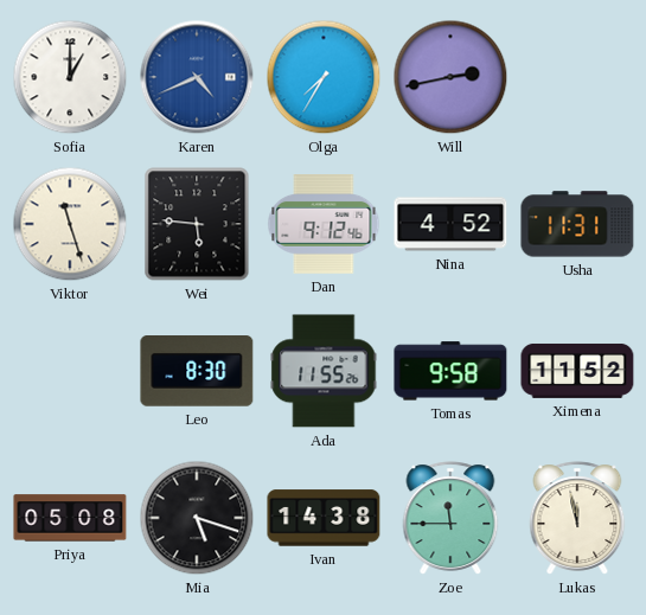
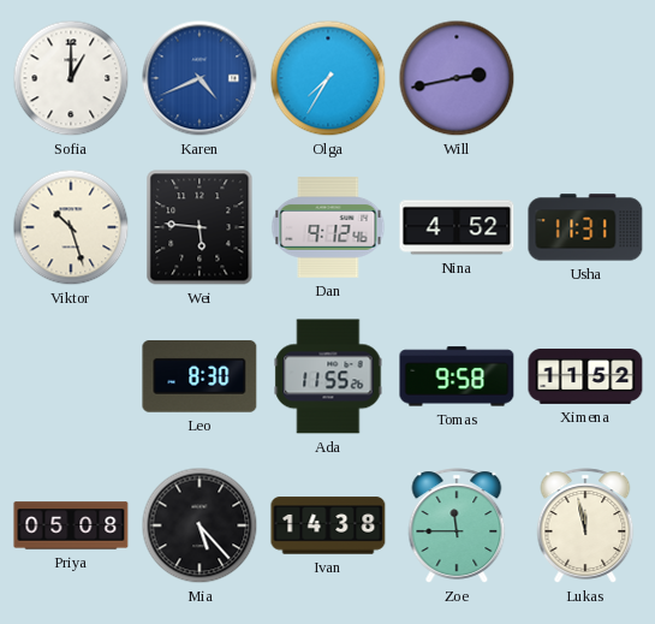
Viktor: 11:27 -> 10:27 (71, 227)
Mia: 5:18 -> 5:23 (200, 525)
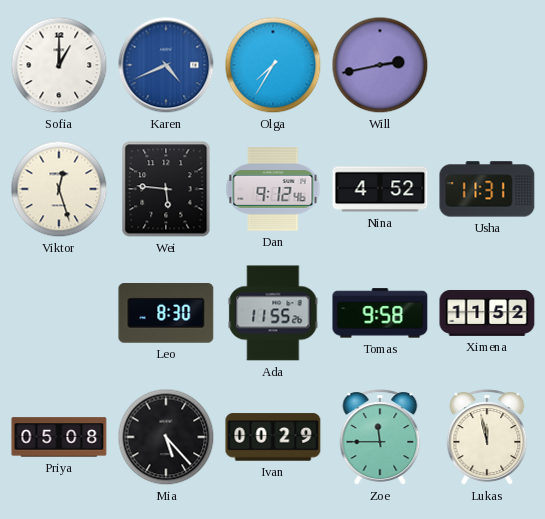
Viktor: 10:27 -> 12:27 (59, 189)
Ivan: 14:38 -> 00:29 (273, 437)
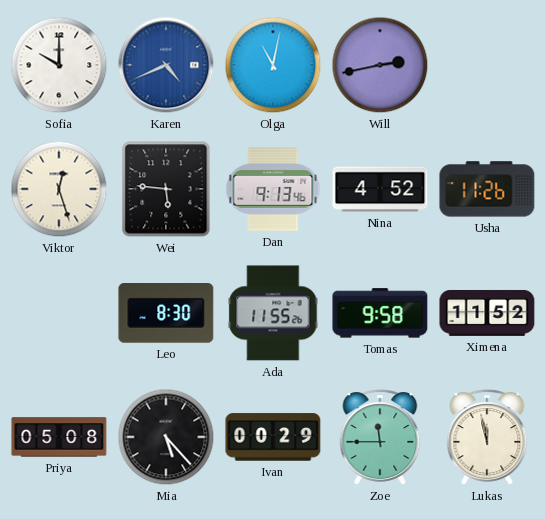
Sofia: 1:00 -> 10:00 (59, 65)
Olga: 7:35 -> 11:02 (273, 65)
Dan: 9:12 -> 9:13 (273, 189)
Usha: 11:31 -> 11:26 (487, 189)
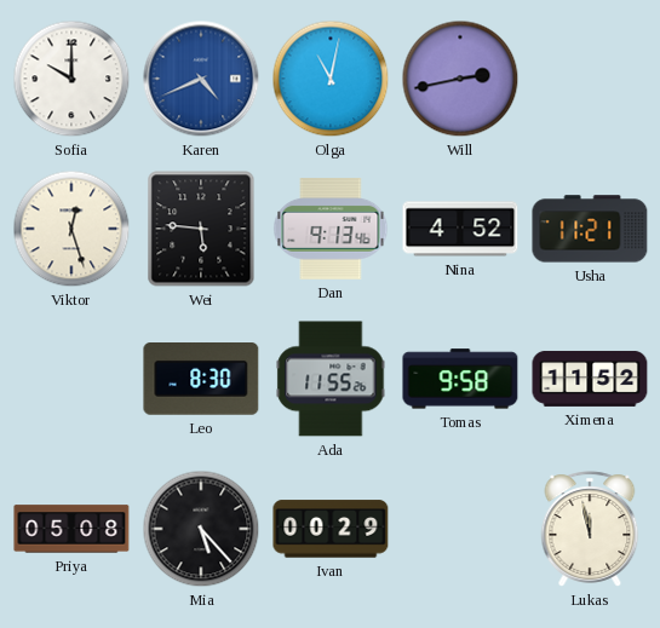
Usha: 11:26 -> 11:21 (590, 229)
Zoe: 11:45 -> none (380, 437)
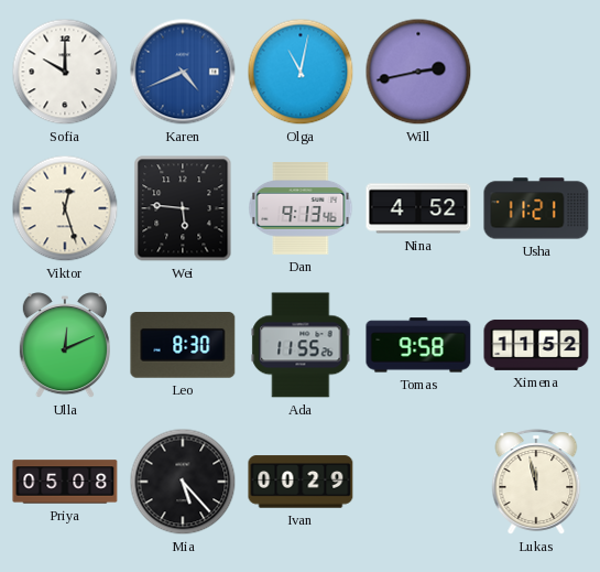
Ulla: none -> 12:11 (65, 346)
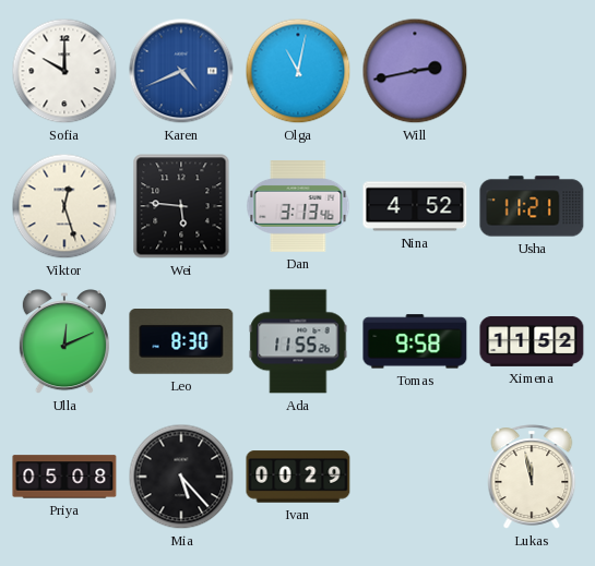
Dan: 9:13 -> 3:13 (298, 206)
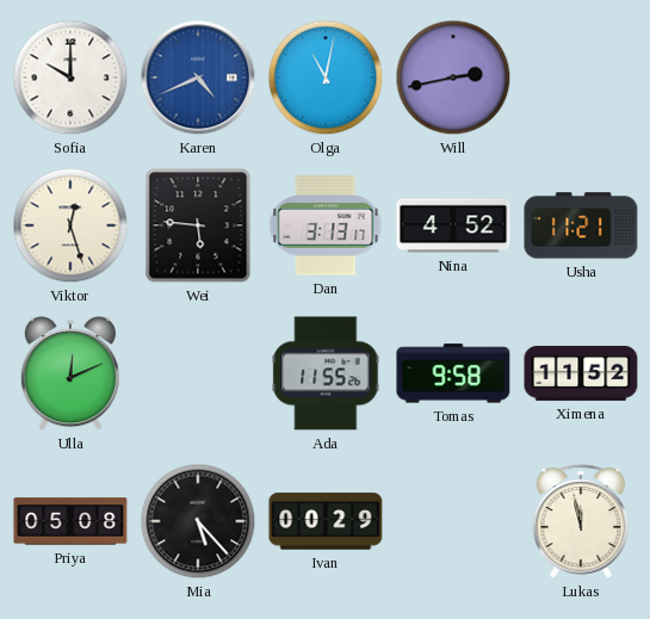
Dan: 3:13:46 -> 3:13:17 (326, 225)
Leo: 8:30 -> none (181, 342)
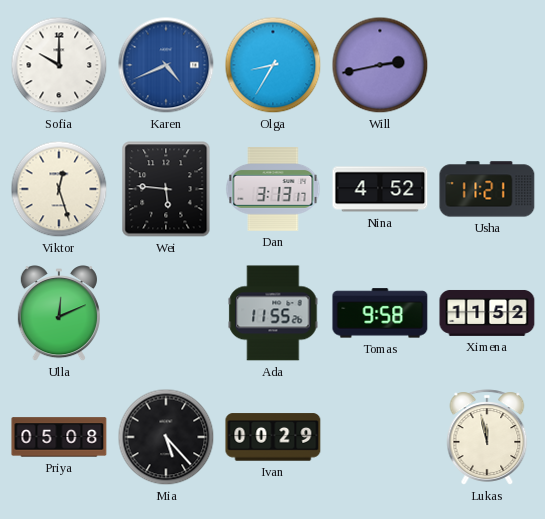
Olga: 11:02 -> 8:35 (273, 65)
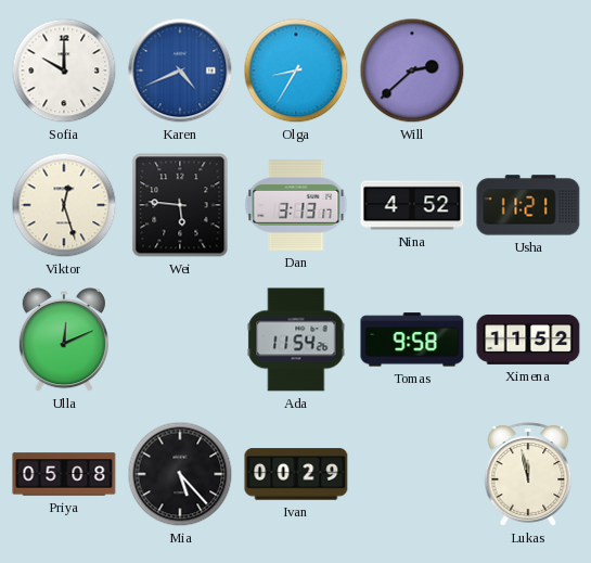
Will: 2:43 -> 2:38 (412, 71)
Ada: 11:55 -> 11:54 (296, 340)
